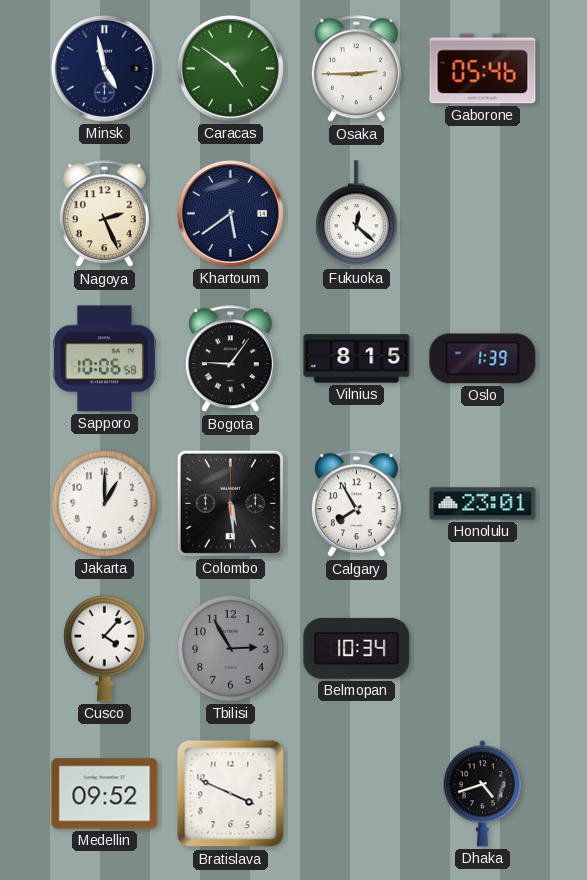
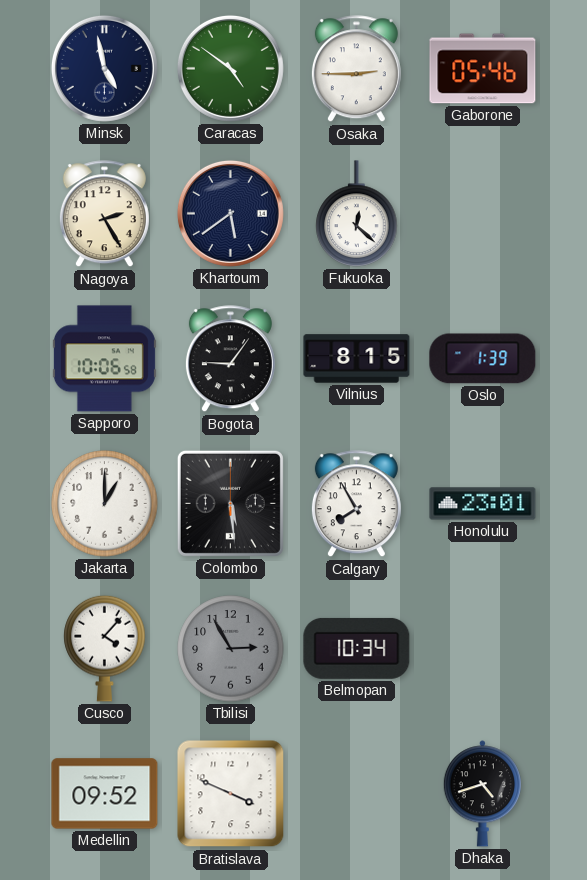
Nagoya: 2:26 -> 2:25 (104, 214)
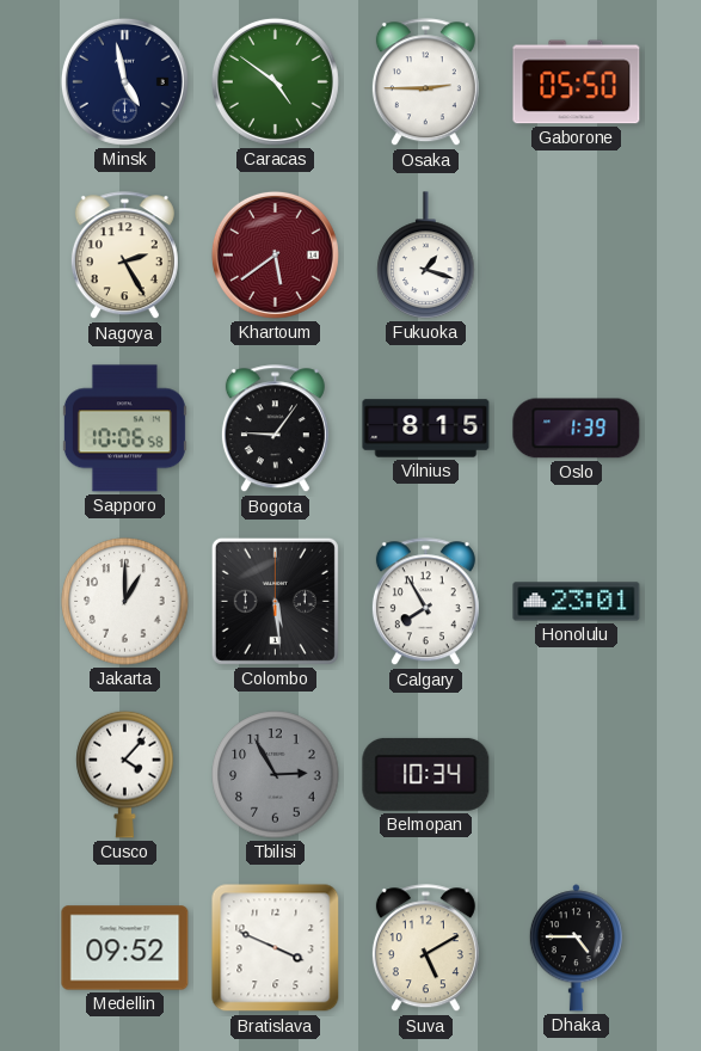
Gaborone: 05:46 -> 05:50 (577, 82)
Khartoum dial: navy -> burgundy (275, 254)
Fukuoka: 12:22 -> 1:18 (426, 256)
Suva: none -> 5:10 (425, 948)
Dhaka: 4:42 -> 4:45 (576, 948)
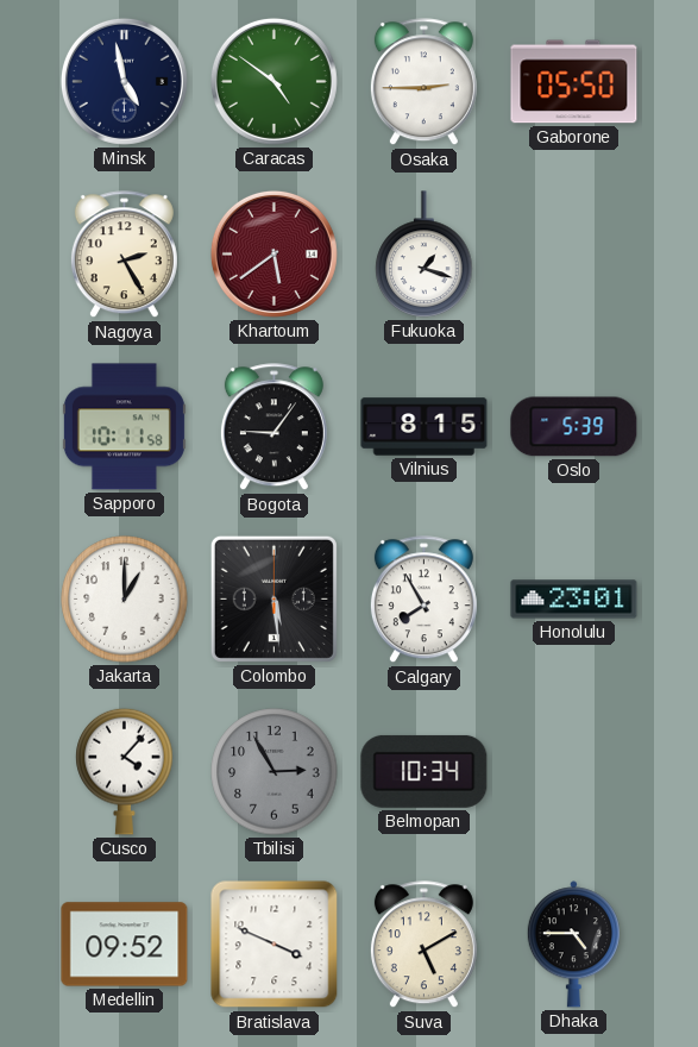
Sapporo: 10:06 -> 10:11 (124, 427)
Oslo: 1:39 -> 5:39 (574, 427)
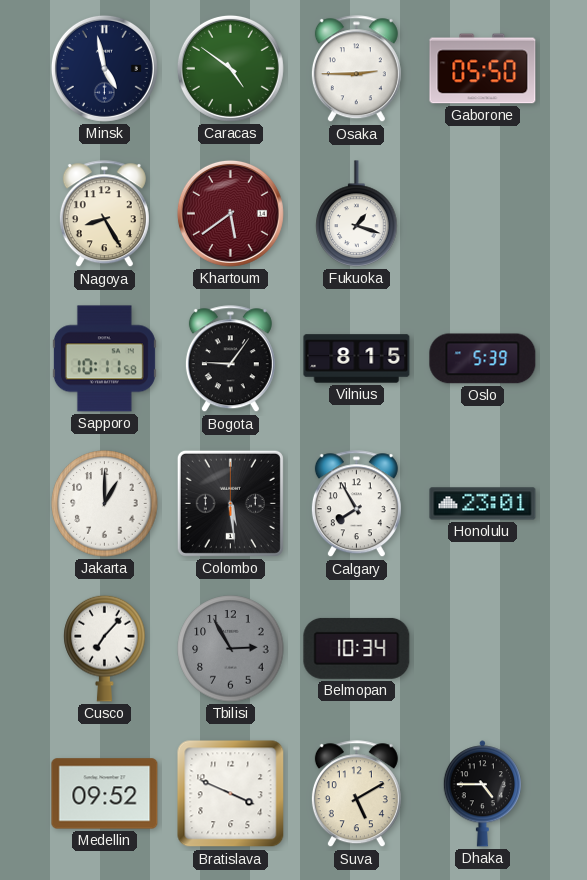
Nagoya: 2:25 -> 8:25 (104, 214)
Cusco: 4:07 -> 7:07 (105, 648)
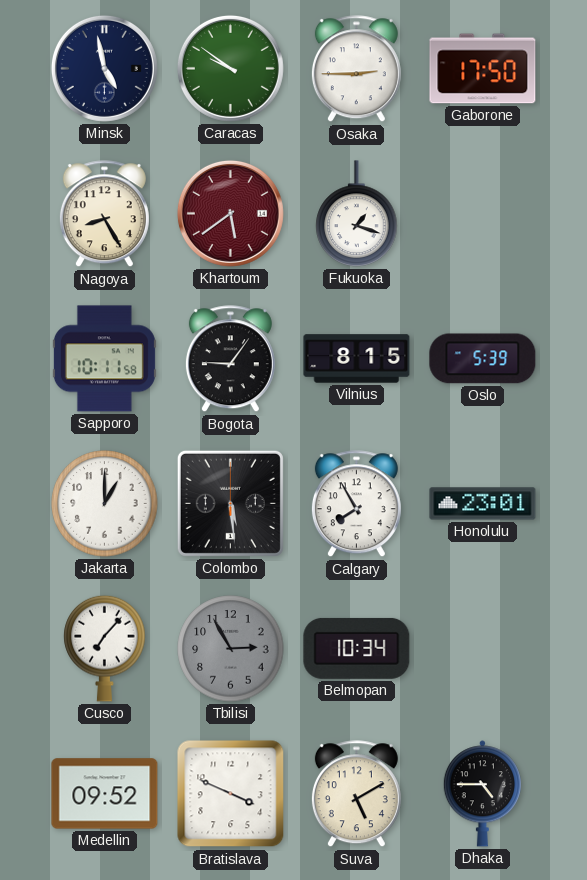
Caracas: 4:51 -> 9:51 (230, 68)
Gaborone: 05:50 -> 17:50 (483, 69)
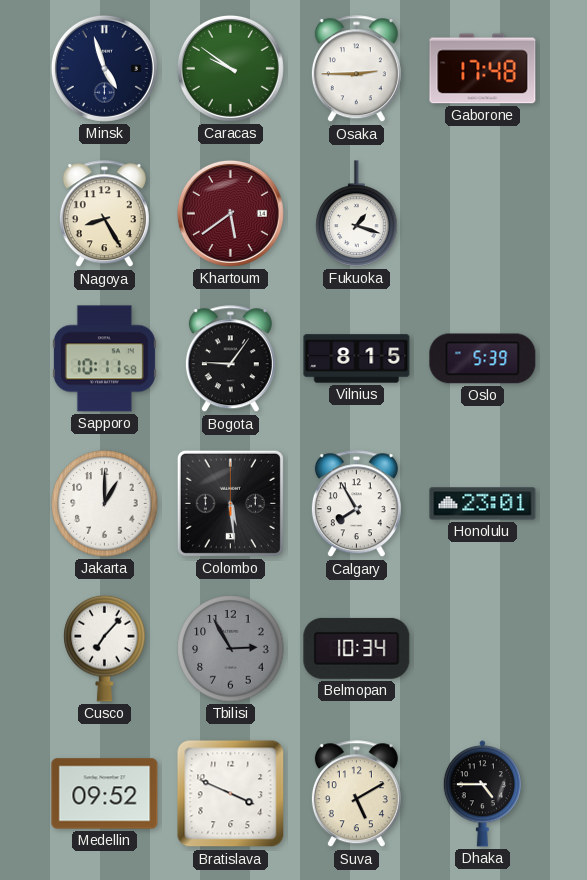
Minsk: 4:58 -> 4:57 (104, 68)
Gaborone: 17:50 -> 17:48 (483, 69)
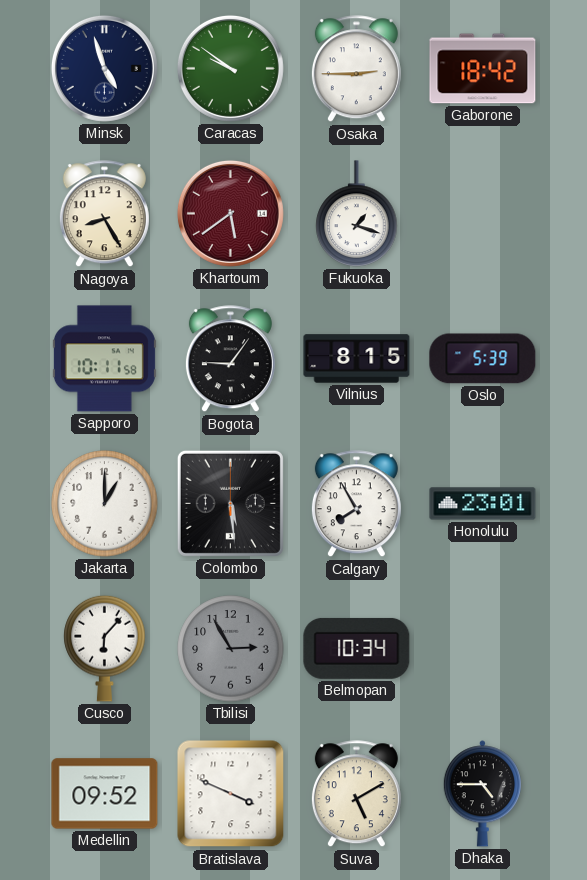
Gaborone: 17:48 -> 18:42 (483, 69)
Cusco: 7:07 -> 6:07 (105, 648)
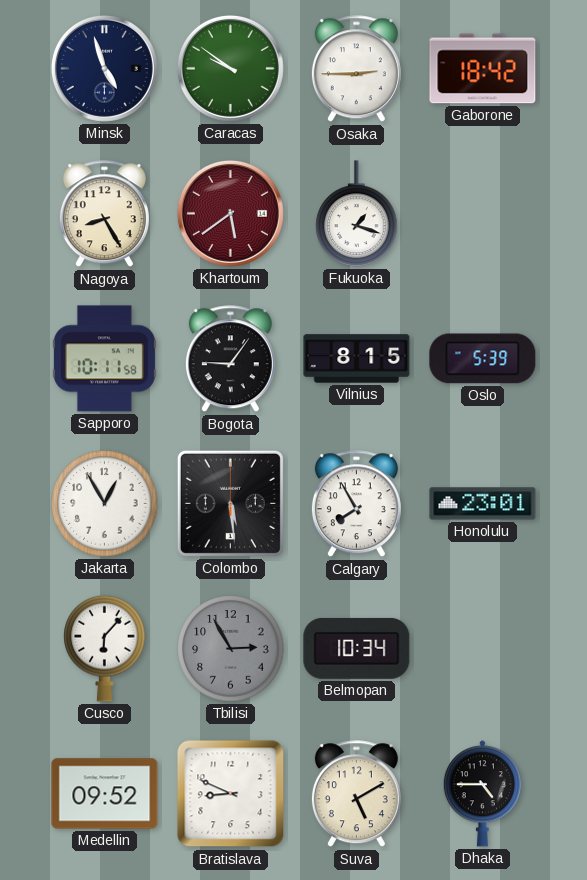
Jakarta: 1:00 -> 12:55 (105, 504)
Bratislava: 3:49 -> 8:49 (231, 794)
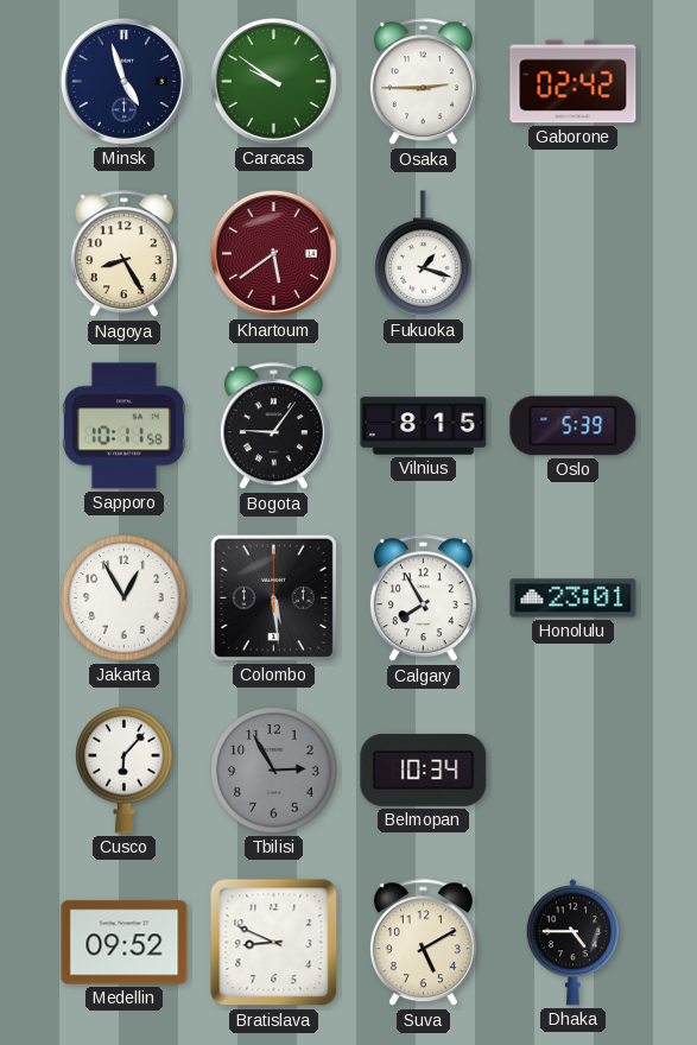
Gaborone: 18:42 -> 02:42 (574, 82)
